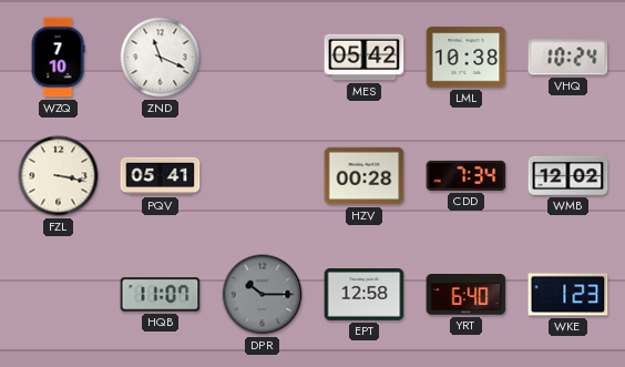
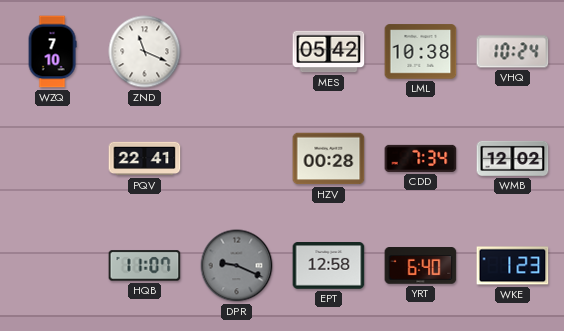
FZL: 3:17 -> none (59, 176)
PQV: 05:41 -> 22:41 (145, 159)
DPR: 10:15 -> 9:19 (237, 266)
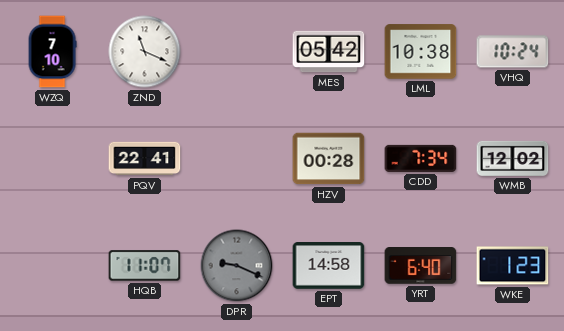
EPT: 12:58 -> 14:58 (329, 266)
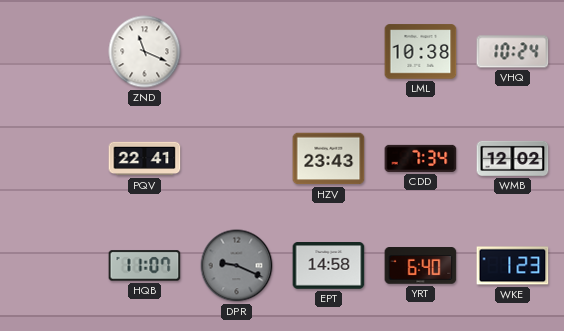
WZQ: 7:10 -> none (52, 52)
MES: 05:42 -> none (329, 52)
HZV: 00:28 -> 23:43 (329, 159)
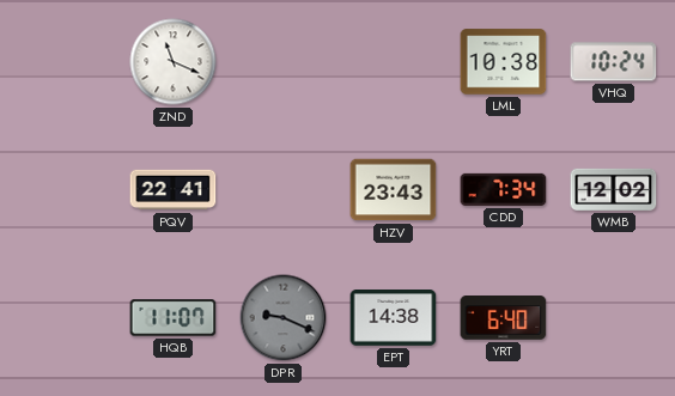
EPT: 14:58 -> 14:38 (394, 318)
WKE: 1:23 -> none (513, 266)
